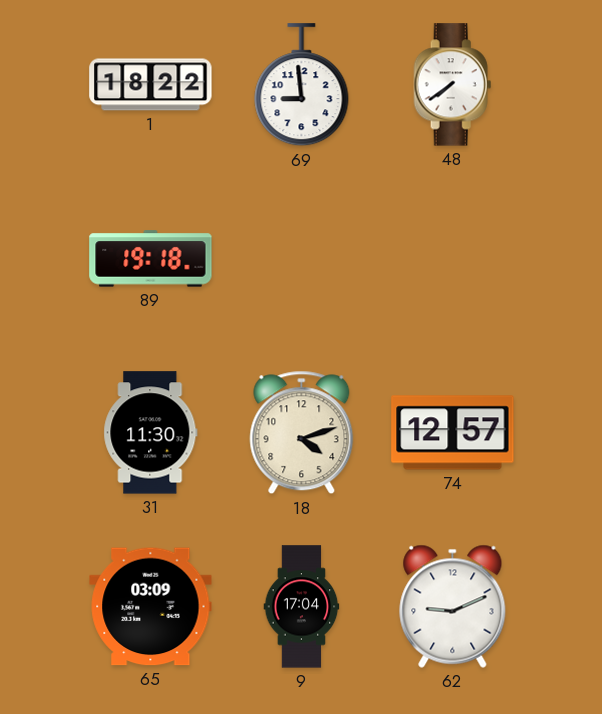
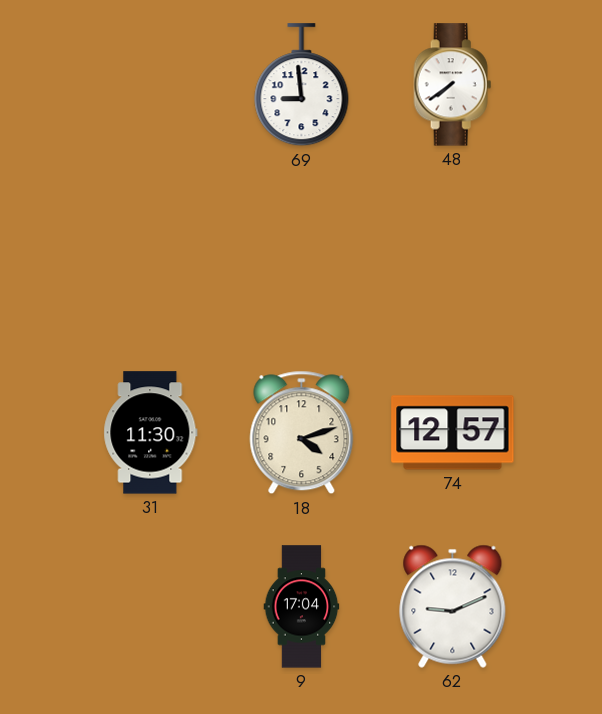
1: 18:22 -> none (151, 85)
89: 19:18 -> none (151, 259)
65: 03:09 -> none (151, 607)
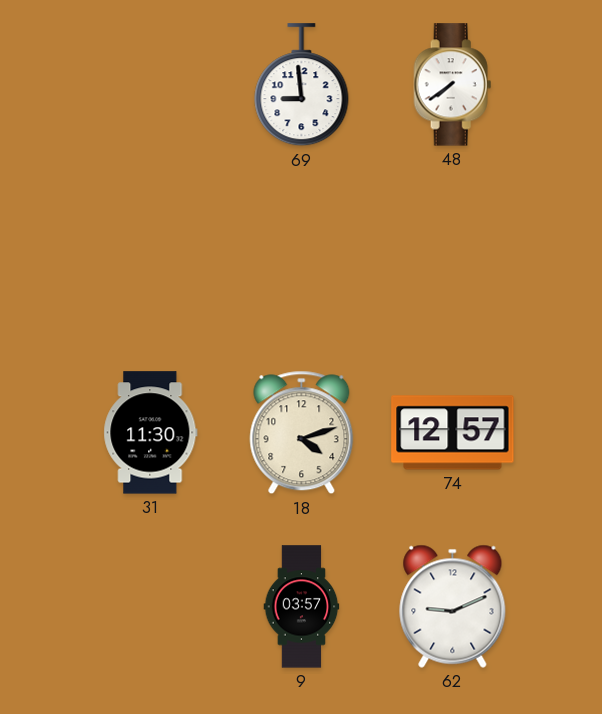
9: 17:04 -> 03:57 (302, 607)
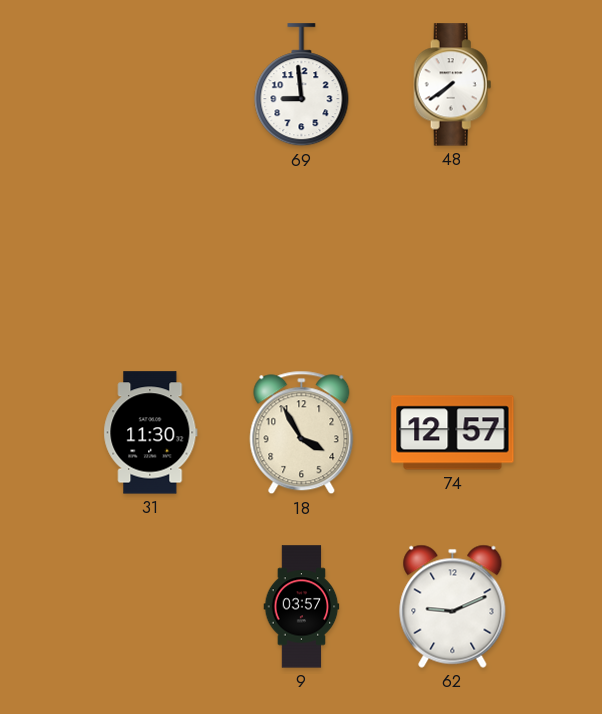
18: 4:12 -> 3:55 (302, 433)
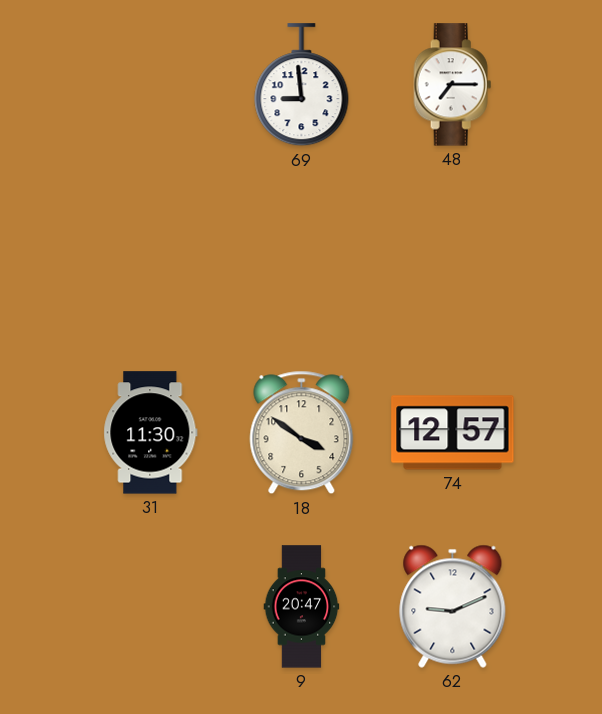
48: 7:39 -> 7:15 (453, 85)
18: 3:55 -> 3:51 (302, 433)
9: 03:57 -> 20:47 (302, 607)
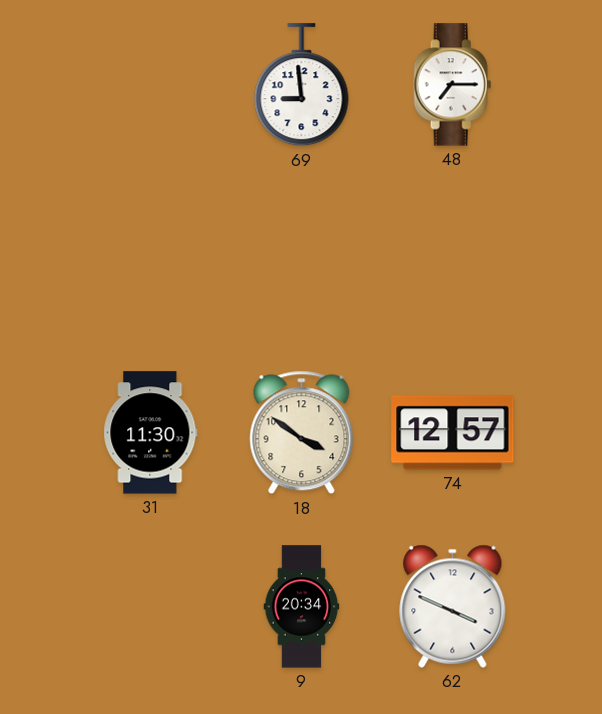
9: 20:47 -> 20:34 (302, 607)
62: 9:11 -> 3:49 (453, 606)
